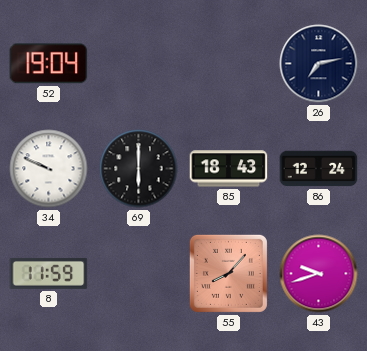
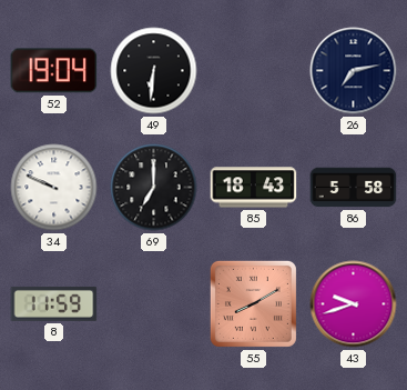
49: none -> 6:31 (154, 71)
69: 6:00 -> 7:00 (154, 188)
86: 12:24 -> 5:58 (354, 188)
55: 8:07 -> 8:10 (253, 303)
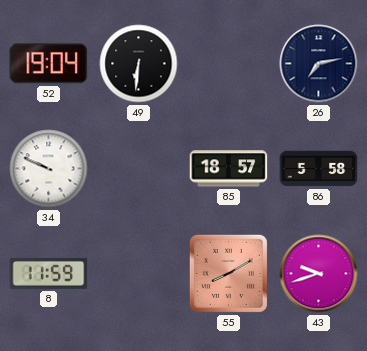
69: 7:00 -> none (154, 188)
85: 18:43 -> 18:57 (229, 169)
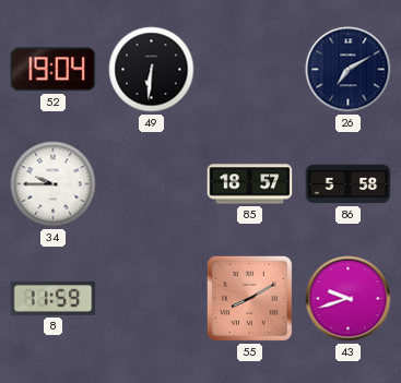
26: 7:13 -> 7:10 (349, 70)
34: 9:49 -> 9:45 (54, 184)
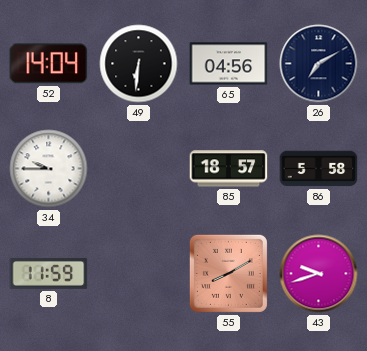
52: 19:04 -> 14:04 (49, 64)
65: none -> 04:56 (229, 64)
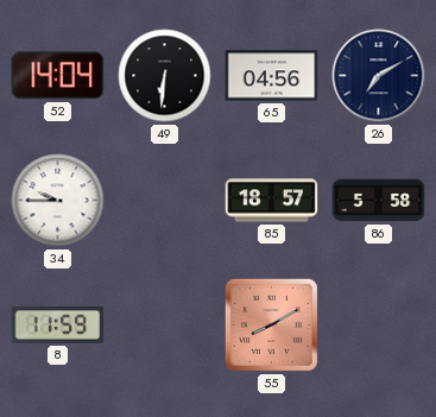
43: 9:42 -> none (319, 274)
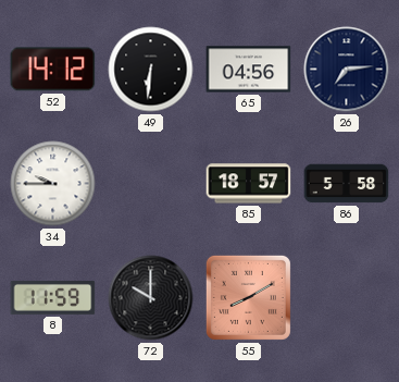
52: 14:04 -> 14:12 (53, 70)
26: 7:10 -> 7:14 (347, 70)
72: none -> 10:00 (151, 298)
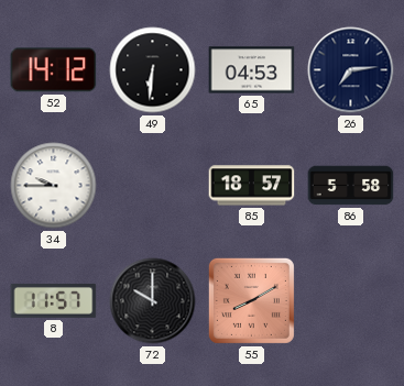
65: 04:56 -> 04:53 (252, 70)
8: 11:59 -> 11:57 (54, 300)
